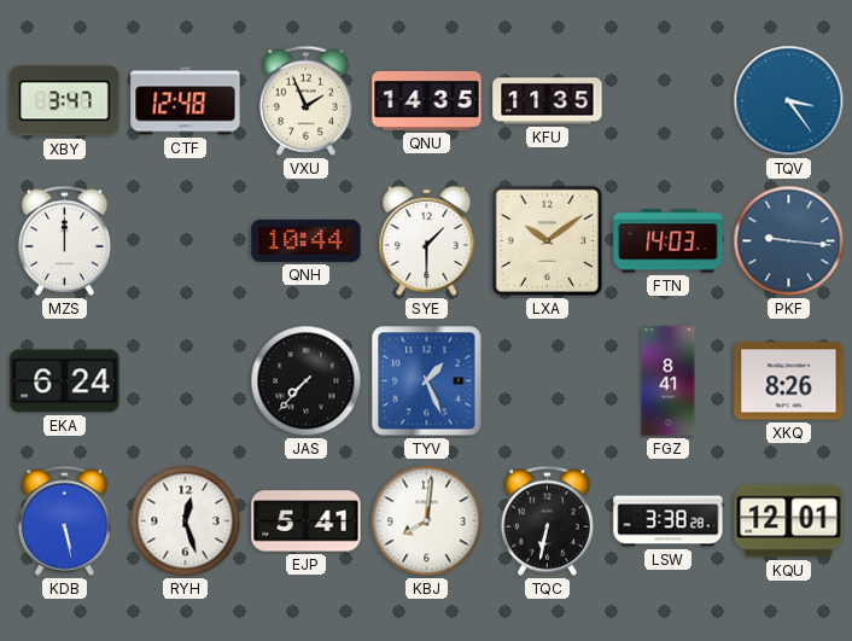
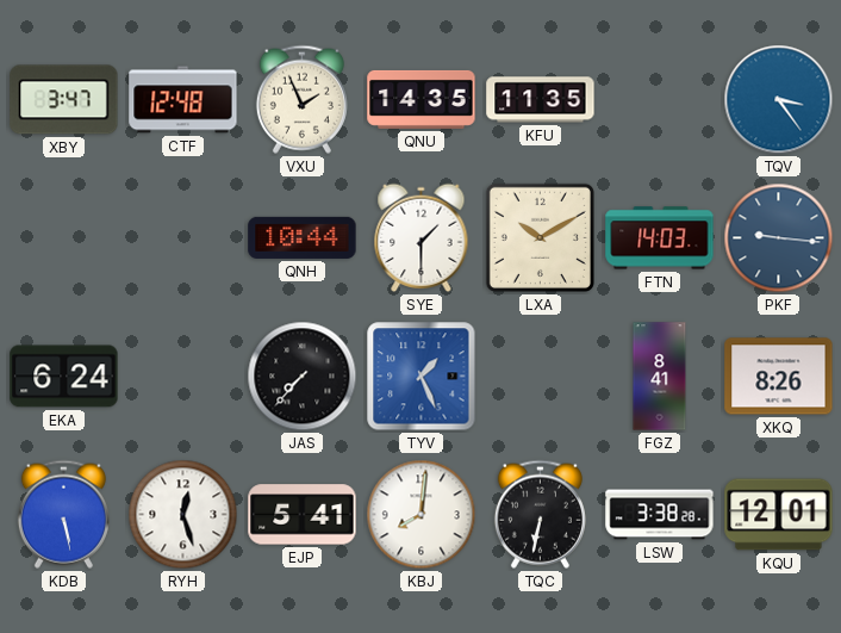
MZS: 12:00 -> none (64, 240)
LXA: 10:09 -> 10:10 (540, 237)
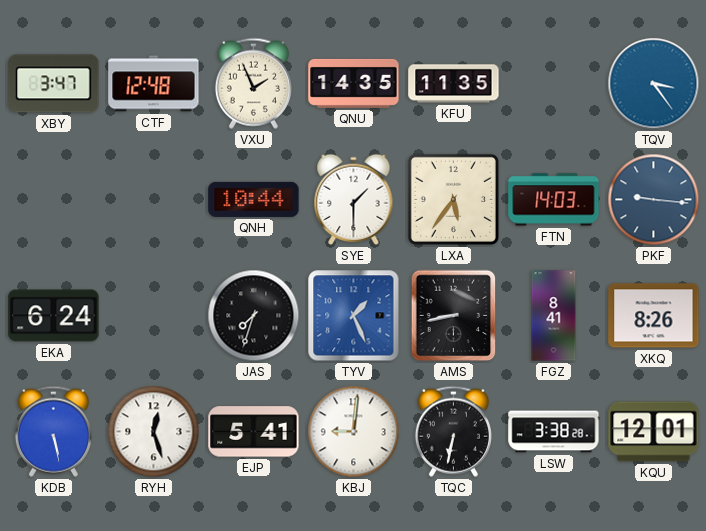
LXA: 10:10 -> 5:36 (453, 199)
JAS: 7:37 -> 7:33 (254, 316)
AMS: none -> 8:43 (454, 316)
KBJ: 8:01 -> 9:01 (354, 432)
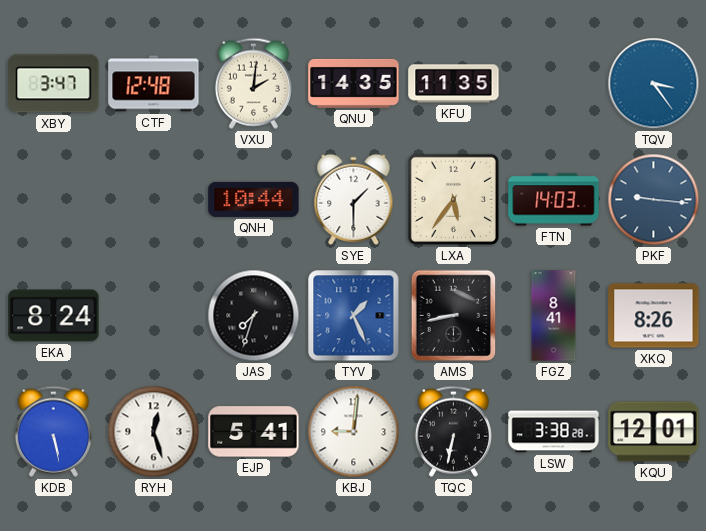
VXU: 1:56 -> 2:01 (253, 83)
EKA: 6:24 -> 8:24 (54, 316)
